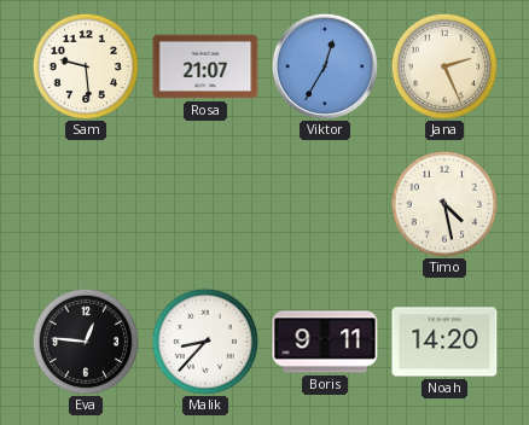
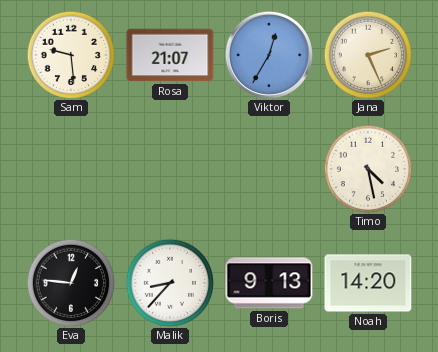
Boris: 9:11 -> 9:13 (269, 283)
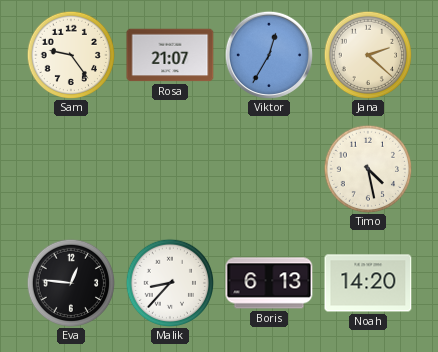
Sam: 9:29 -> 9:24 (70, 54)
Jana: 2:26 -> 2:22 (367, 54)
Boris: 9:13 -> 6:13 (269, 283)
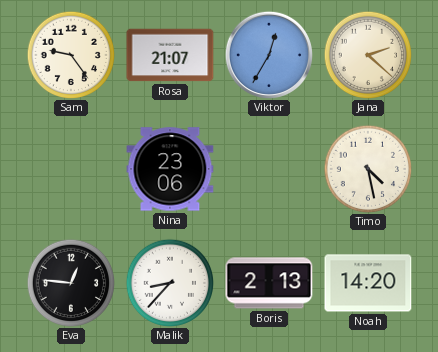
Nina: none -> 23:06 (170, 169)
Boris: 6:13 -> 2:13 (269, 283)
